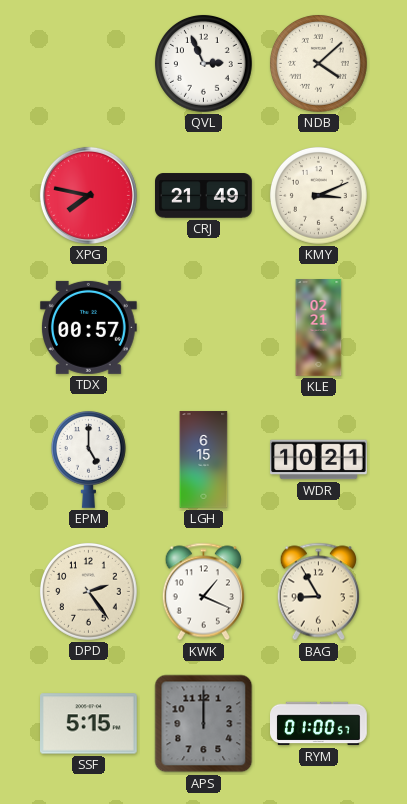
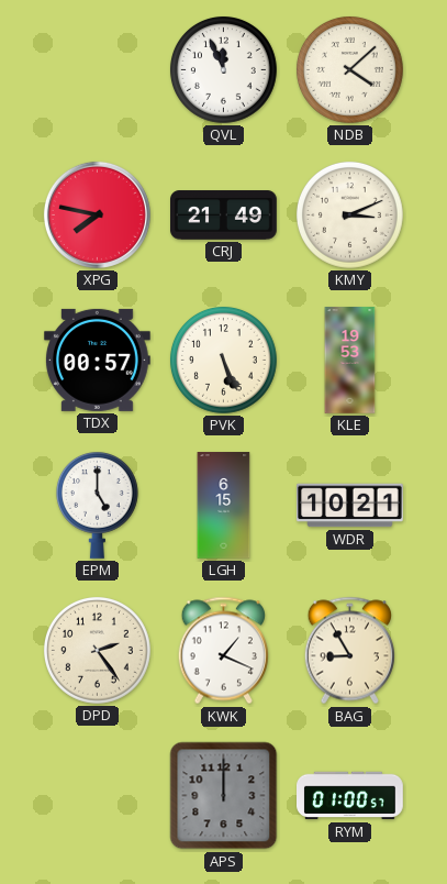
QVL: 2:56 -> 11:56 (224, 70)
PVK: none -> 5:26 (224, 361)
KLE: 02:21 -> 19:53 (350, 361)
SSF: 5:15 -> none (89, 724)
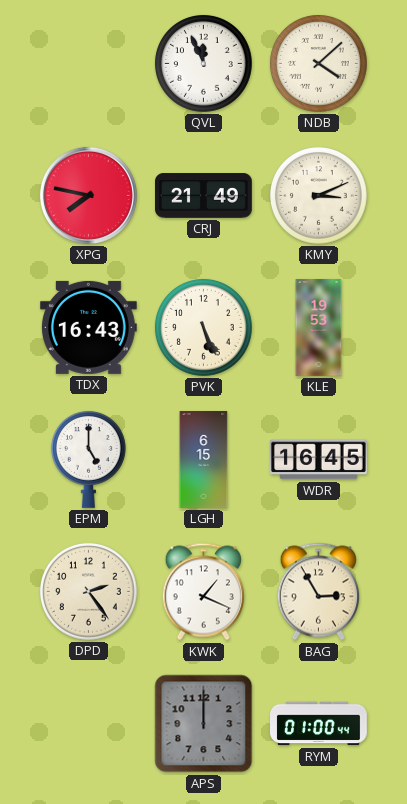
TDX: 00:57 -> 16:43 (88, 327)
WDR: 10:21 -> 16:45 (319, 460)
BAG: 8:55 -> 2:55 (318, 592)
RYM: 01:00:57 -> 01:00:44 (319, 724)
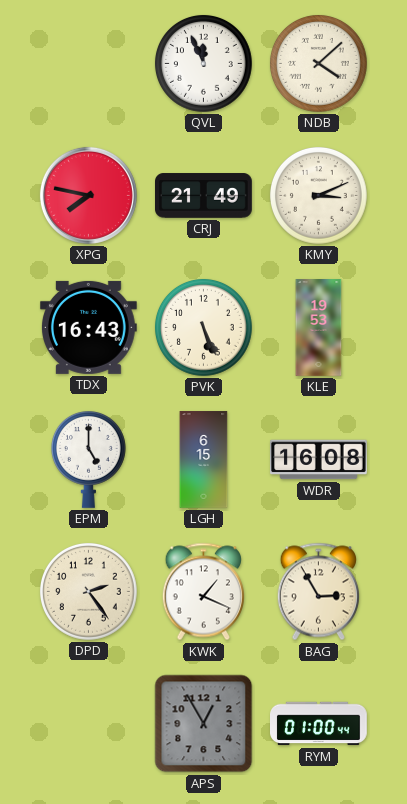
WDR: 16:45 -> 16:08 (319, 460)
APS: 12:00 -> 12:55 (204, 724)
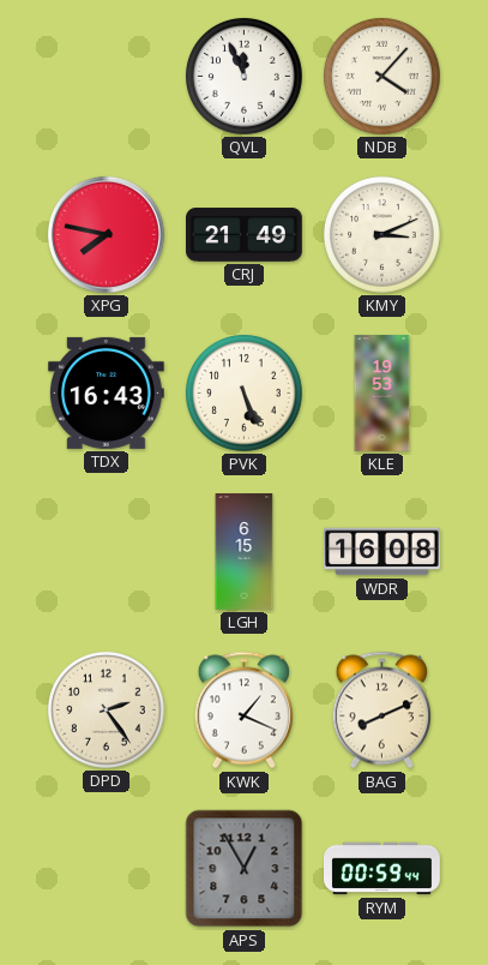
NDB: 4:08 -> 4:07 (382, 77)
EPM: 5:00 -> none (88, 459)
BAG: 2:55 -> 8:11 (381, 711)
RYM: 01:00 -> 00:59 (382, 869)
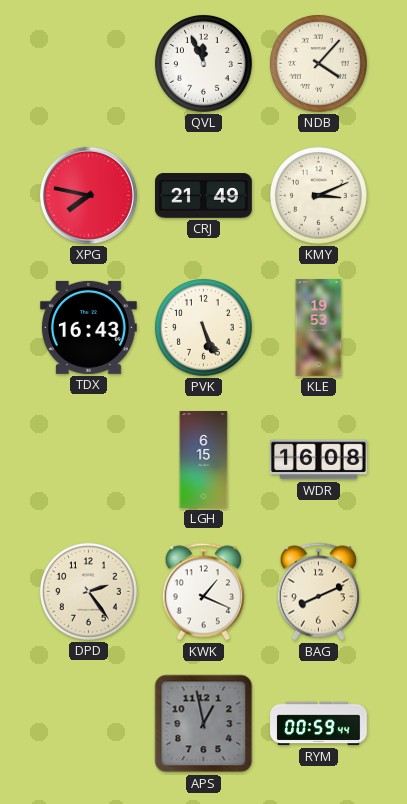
APS: 12:55 -> 12:58 (204, 724)
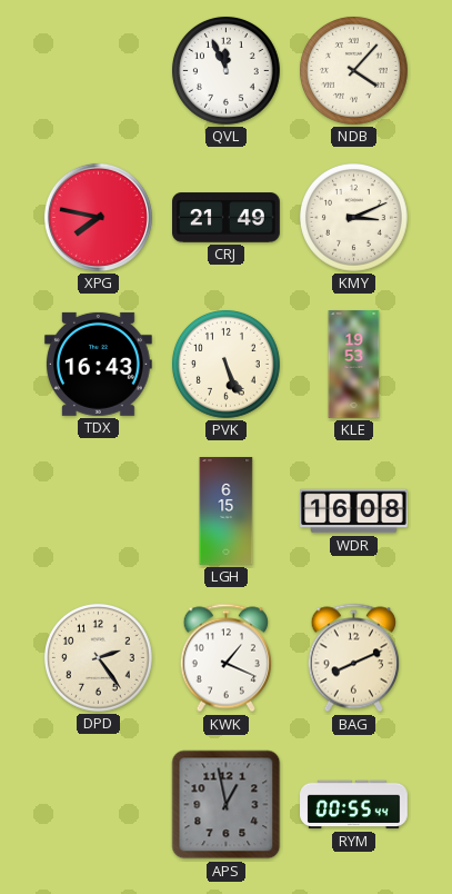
RYM: 00:59 -> 00:55 (354, 805)
